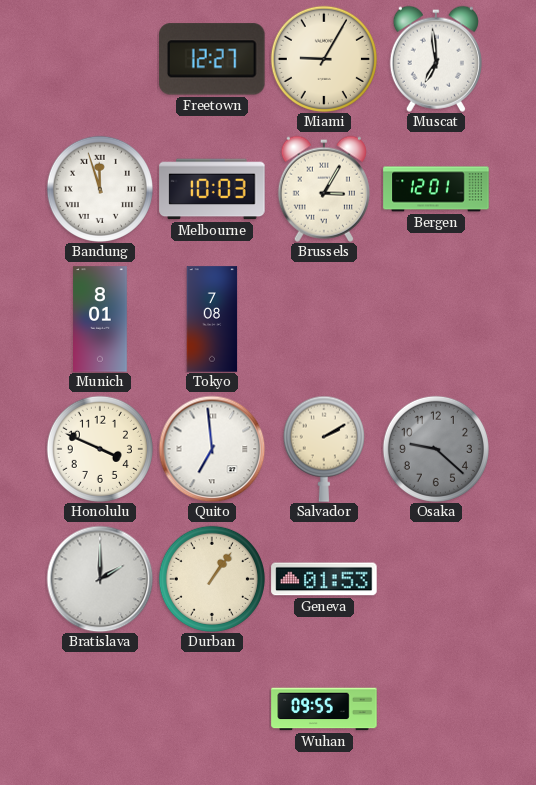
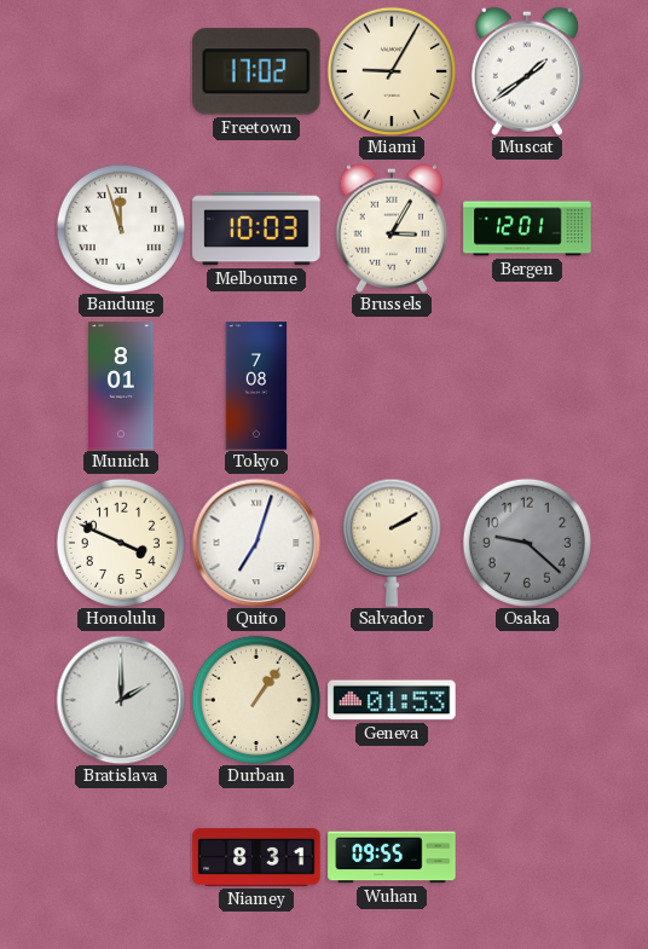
Freetown: 12:27 -> 17:02 (258, 71)
Muscat: 6:59 -> 1:39 (527, 71)
Quito: 6:59 -> 7:03 (256, 543)
Niamey: none -> 8:31 (256, 857)
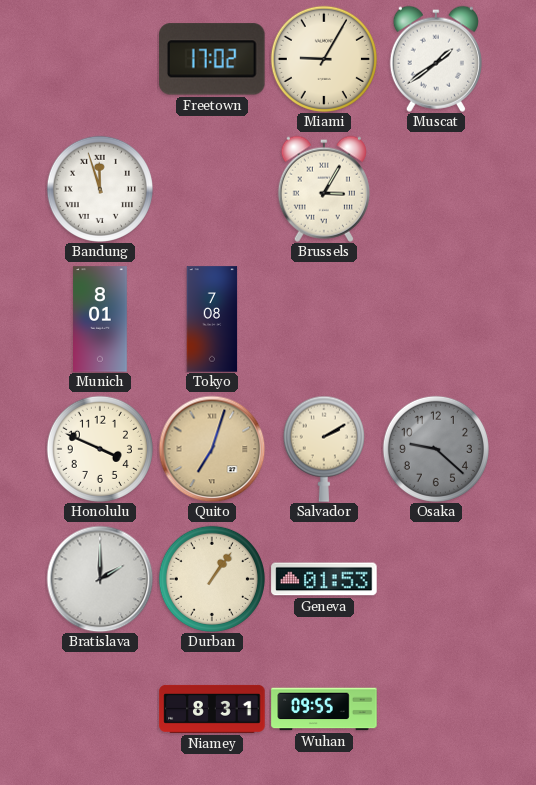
Melbourne: 10:03 -> none (256, 228)
Bergen: 12:01 -> none (527, 228)
Quito dial: white -> champagne (212, 449)
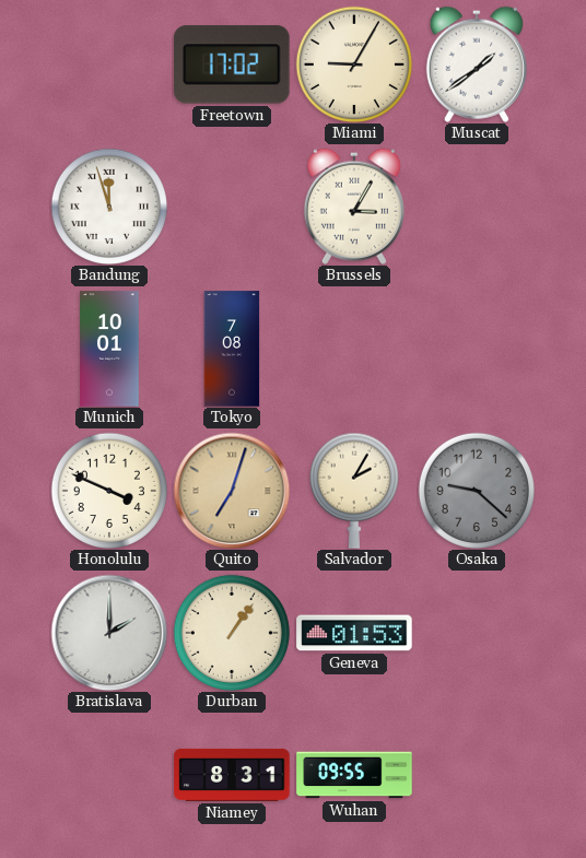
Munich: 8:01 -> 10:01 (109, 349)
Salvador: 2:10 -> 2:05 (354, 491)
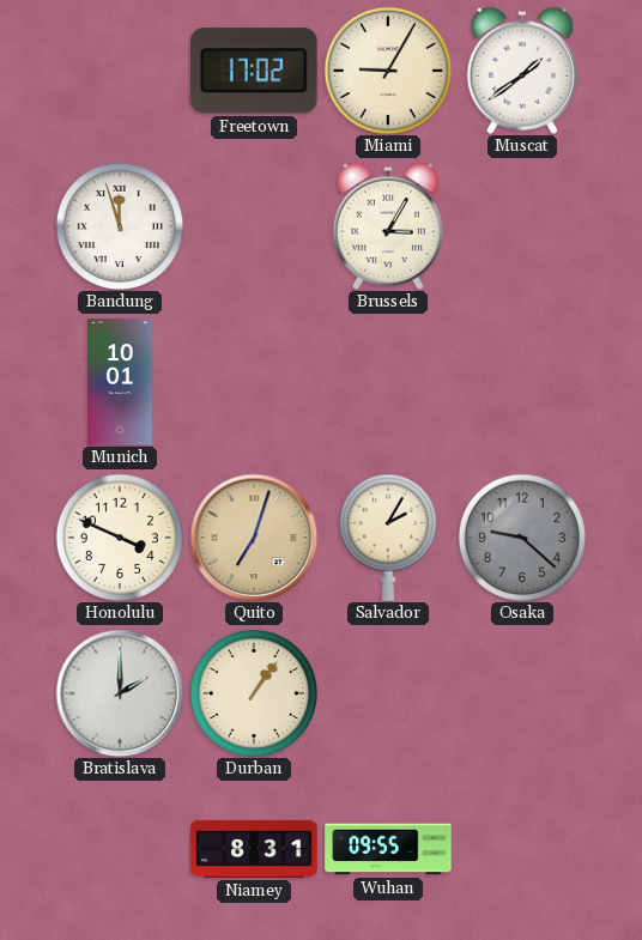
Tokyo: 7:08 -> none (232, 349)
Geneva: 01:53 -> none (354, 633)
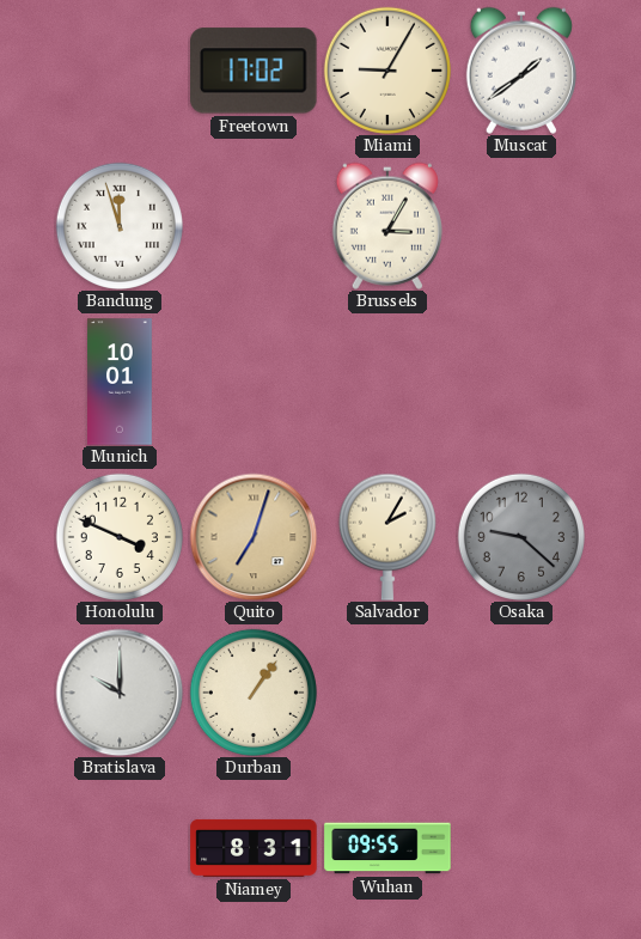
Bratislava: 2:00 -> 10:00 (120, 693)
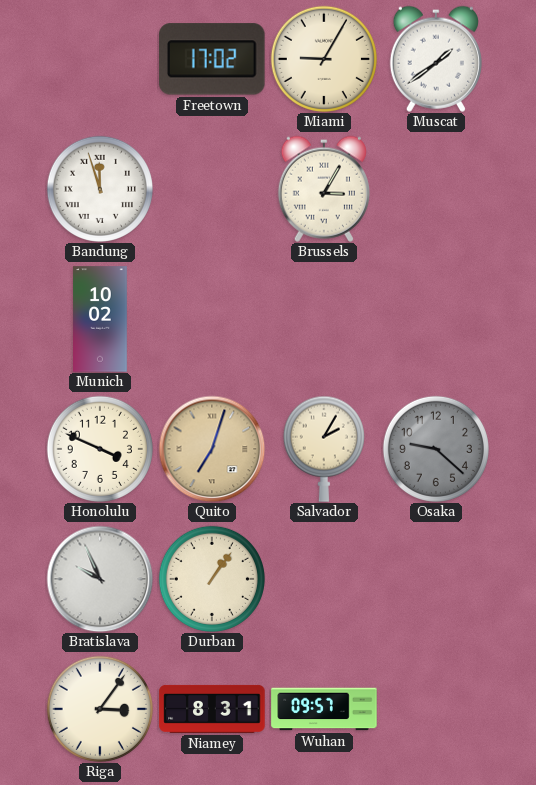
Munich: 10:01 -> 10:02 (100, 319)
Bratislava: 10:00 -> 9:56 (100, 579)
Riga: none -> 3:06 (100, 709)
Wuhan: 09:55 -> 09:57 (324, 709)
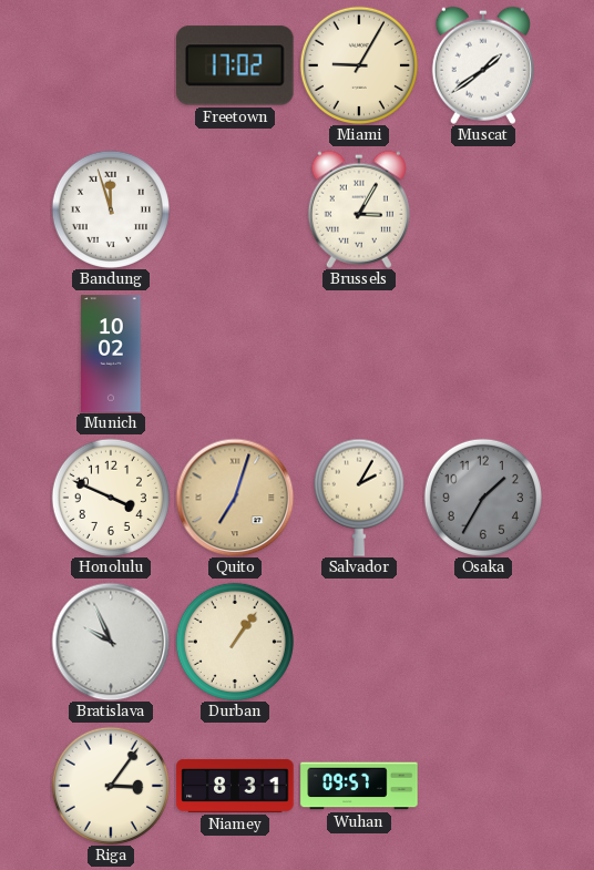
Osaka: 9:22 -> 1:35 (483, 498)
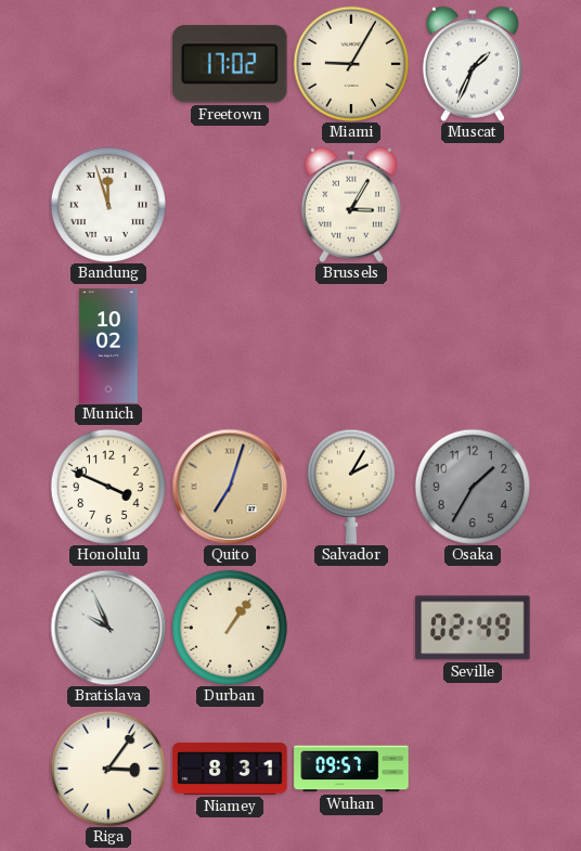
Muscat: 1:39 -> 1:34 (473, 64)
Seville: none -> 02:49 (473, 628)
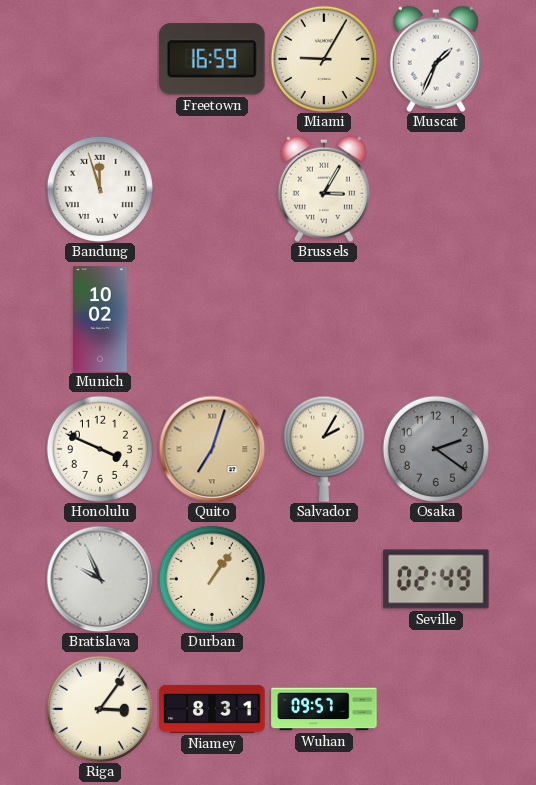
Freetown: 17:02 -> 16:59 (213, 59)
Osaka: 1:35 -> 2:21 (436, 449)
